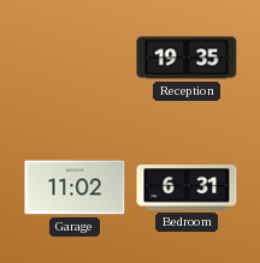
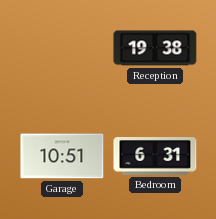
Reception: 19:35 -> 19:38 (155, 48)
Garage: 11:02 -> 10:51 (62, 156)
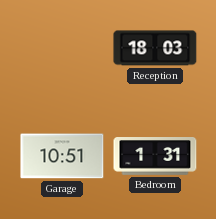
Reception: 19:38 -> 18:03 (155, 48)
Bedroom: 6:31 -> 1:31 (155, 157)
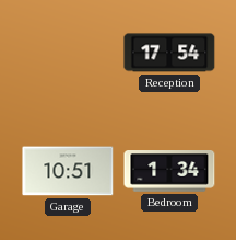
Reception: 18:03 -> 17:54 (169, 53)
Bedroom: 1:31 -> 1:34 (169, 172)
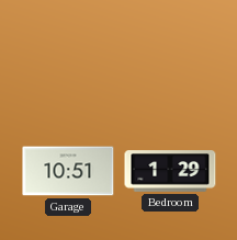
Reception: 17:54 -> none (169, 53)
Bedroom: 1:34 -> 1:29 (170, 172)
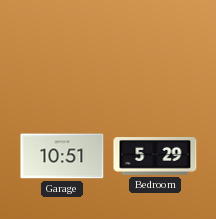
Bedroom: 1:29 -> 5:29 (155, 157)
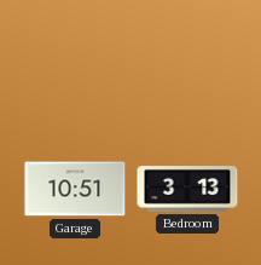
Bedroom: 5:29 -> 3:13 (187, 190)
